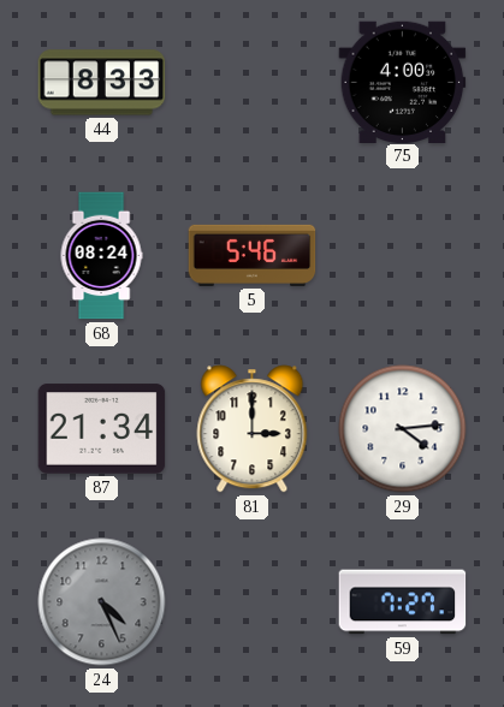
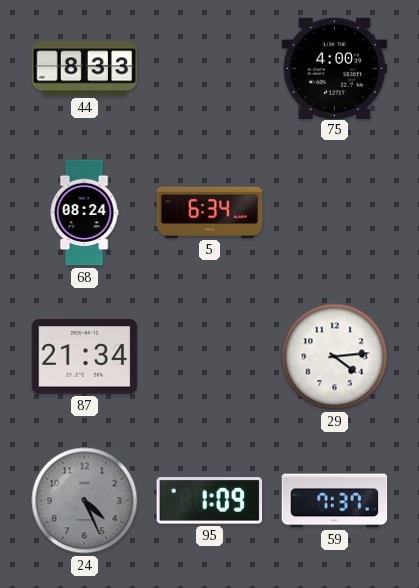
5: 5:46 -> 6:34 (210, 212)
81: 3:00 -> none (253, 429)
95: none -> 1:09 (210, 501)
59: 7:27 -> 7:37 (335, 501)
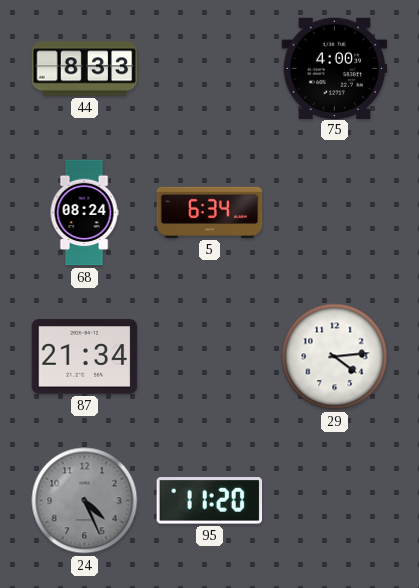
95: 1:09 -> 11:20 (210, 501)
59: 7:37 -> none (335, 501)
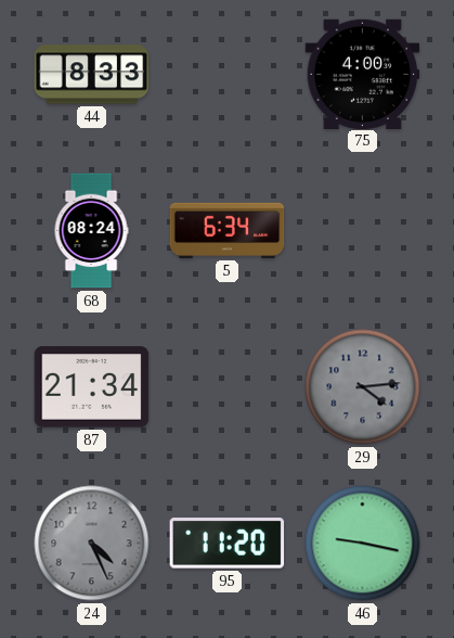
29 dial: white -> grey (363, 387)
46: none -> 9:17 (363, 544)
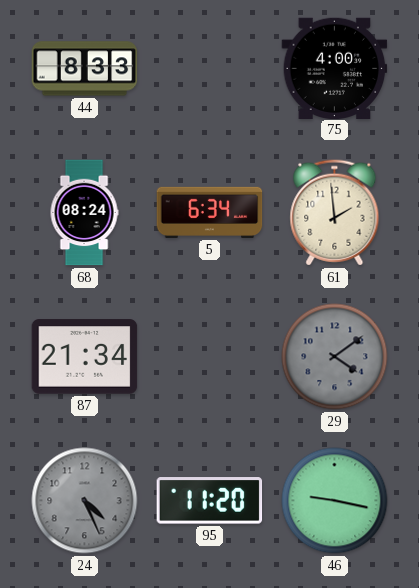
61: none -> 1:59 (335, 213)
29: 4:14 -> 4:09 (335, 357)
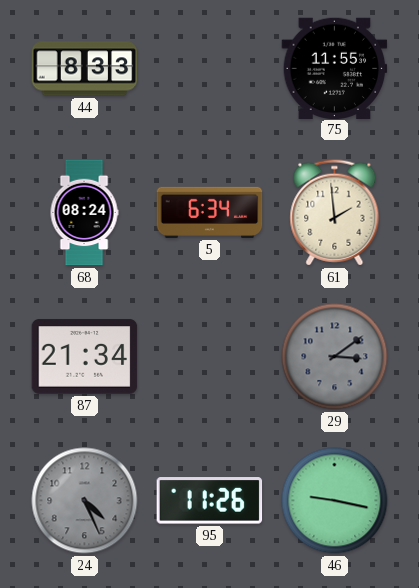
75: 4:00 -> 11:55 (335, 68)
29: 4:09 -> 3:09 (335, 357)
95: 11:20 -> 11:26 (210, 501)
